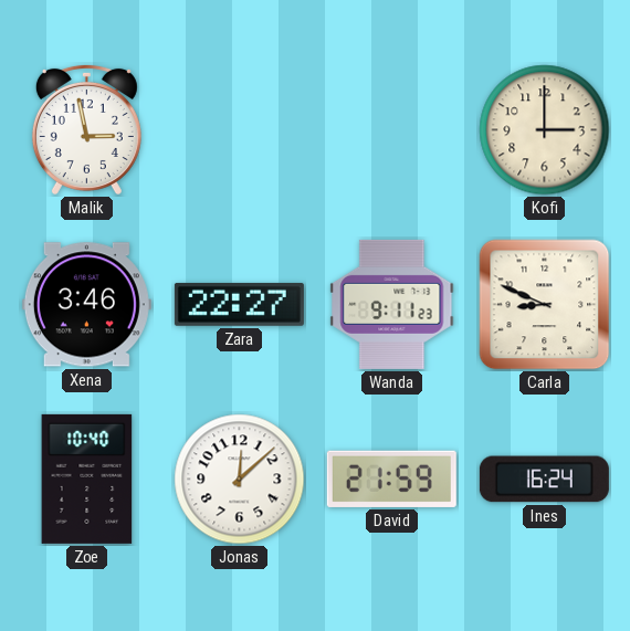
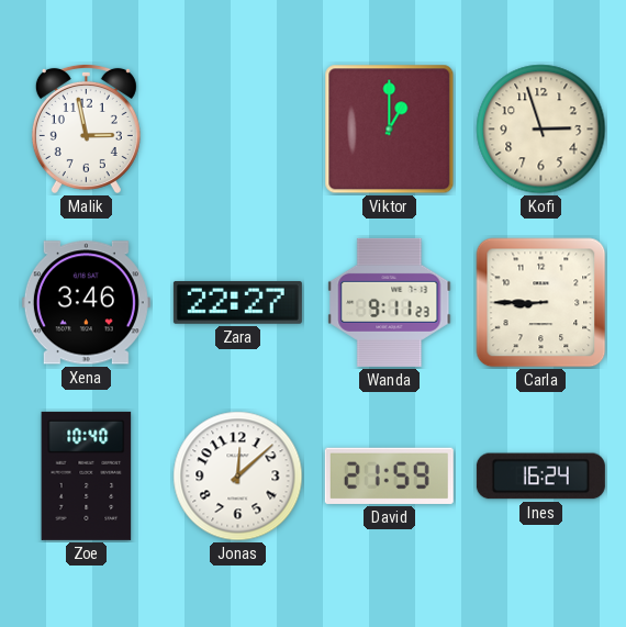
Viktor: none -> 1:00 (390, 130)
Kofi: 3:00 -> 2:57 (541, 130)
Carla: 8:49 -> 8:45 (541, 303)
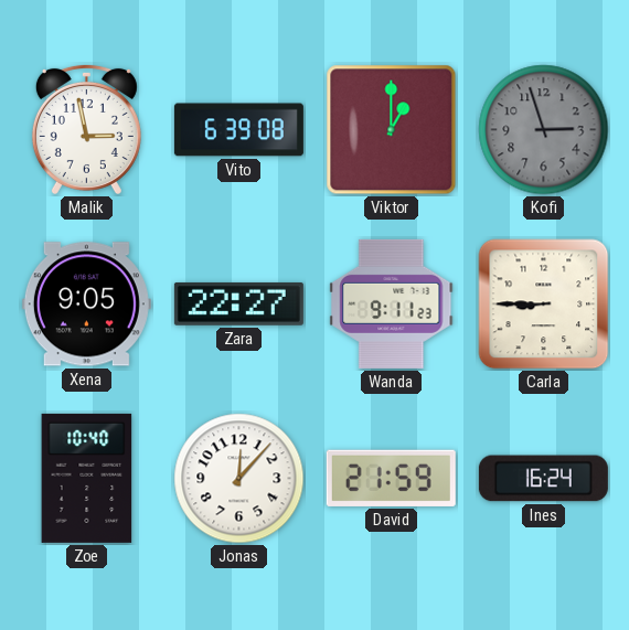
Vito: none -> 6:39 (238, 130)
Kofi dial: cream -> grey (544, 130)
Xena: 3:46 -> 9:05 (86, 305)
Jonas: 12:08 -> 12:07 (239, 479)
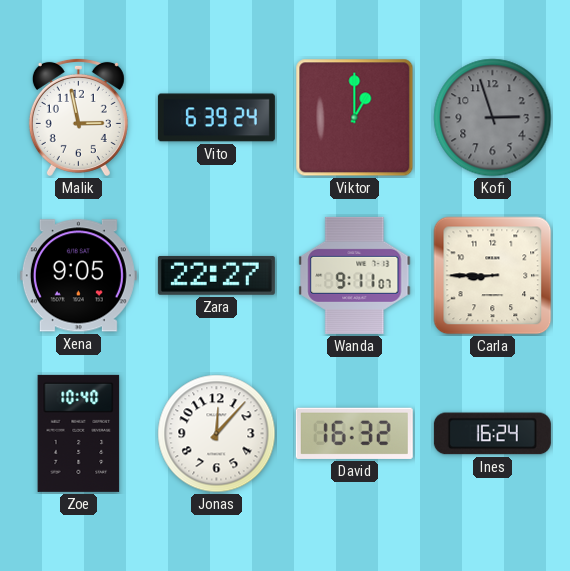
Vito: 6:39:08 -> 6:39:24 (216, 118)
Wanda: 9:11:23 -> 9:11:07 (355, 275)
David: 21:59 -> 16:32 (354, 433)
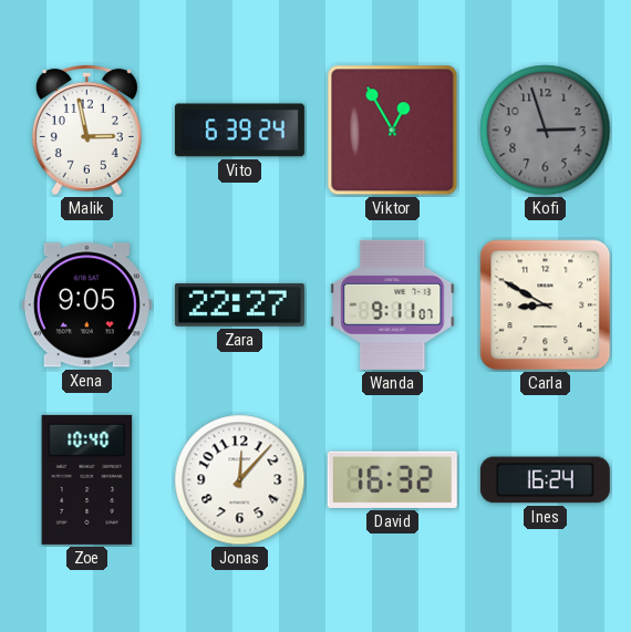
Viktor: 1:00 -> 12:55 (393, 131)
Carla: 8:45 -> 8:50 (546, 305)
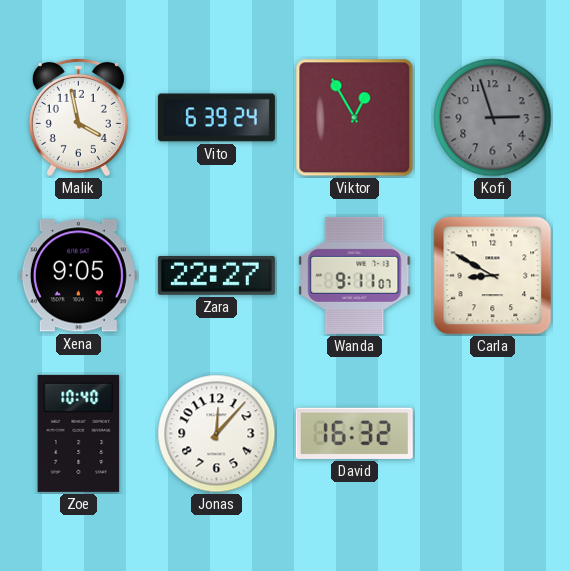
Malik: 2:58 -> 3:58 (78, 117)
Ines: 16:24 -> none (545, 480)
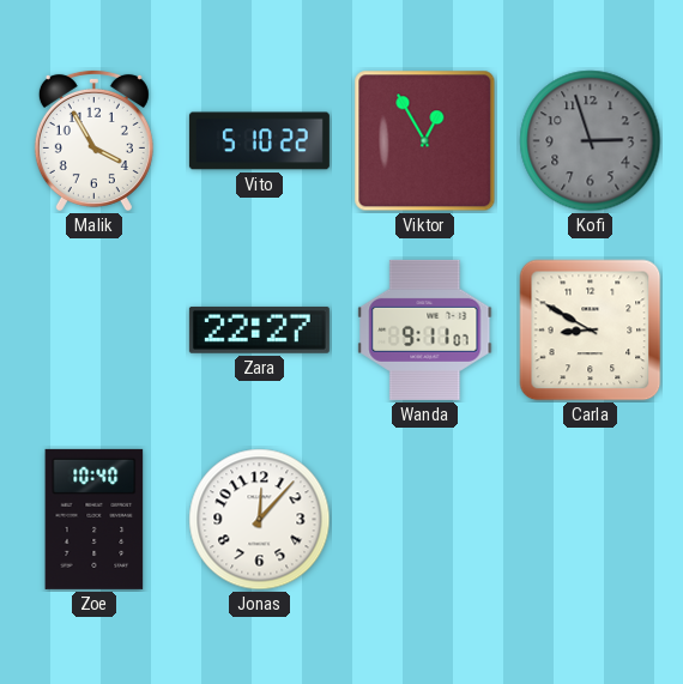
Malik: 3:58 -> 3:55 (93, 140)
Vito: 6:39 -> 5:10 (259, 141)
Xena: 9:05 -> none (78, 276)
David: 16:32 -> none (354, 433)
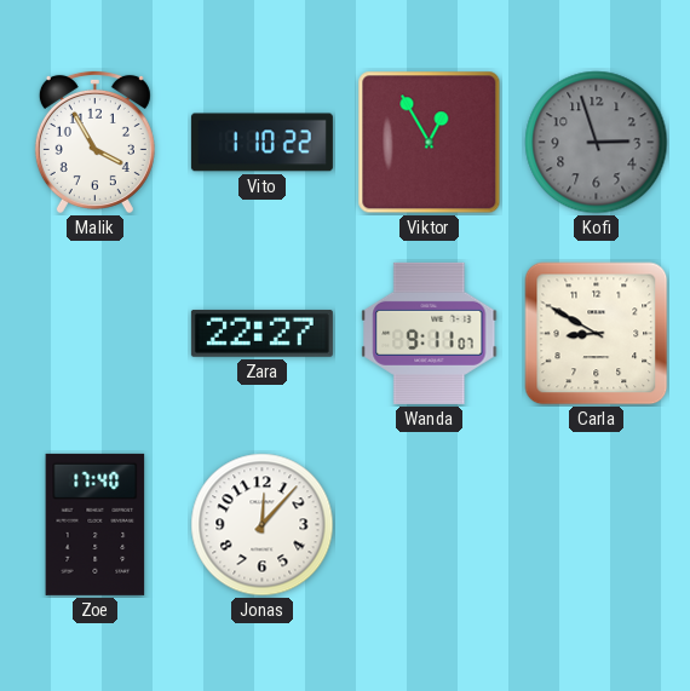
Vito: 5:10 -> 1:10 (261, 143)
Zoe: 10:40 -> 17:40 (96, 524)
